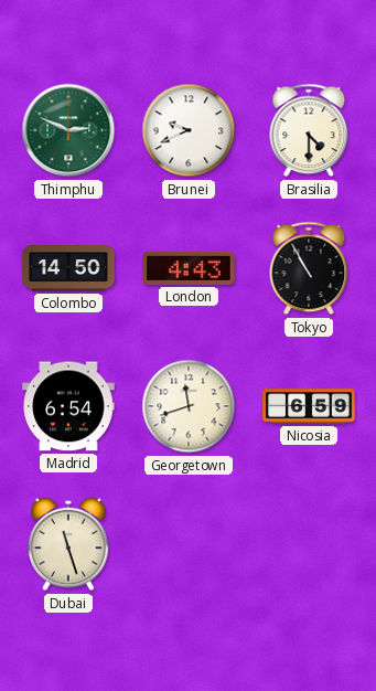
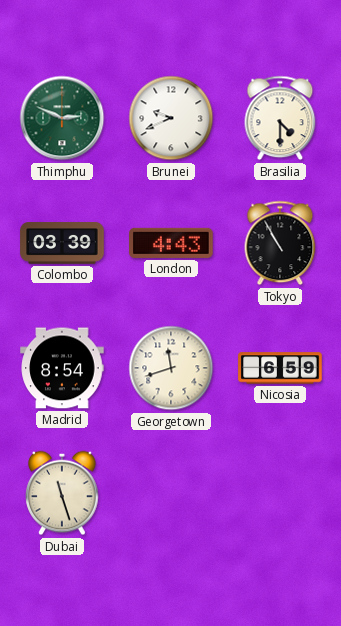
Colombo: 14:50 -> 03:39 (62, 243)
Madrid: 6:54 -> 8:54 (62, 368)
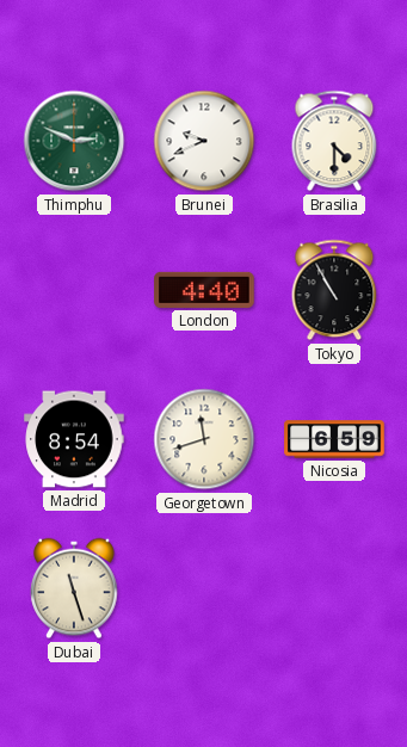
Colombo: 03:39 -> none (62, 243)
London: 4:43 -> 4:40 (204, 290)
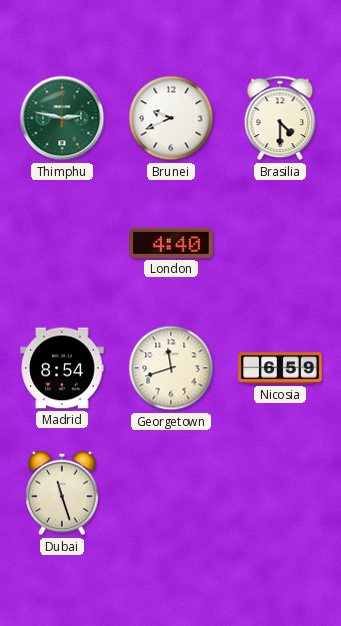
Thimphu: 2:49 -> 2:47 (62, 118)
Tokyo: 10:55 -> none (334, 290)
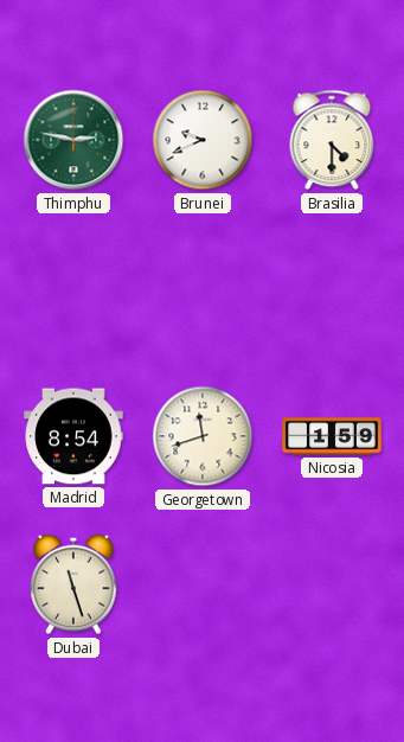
London: 4:40 -> none (171, 243)
Nicosia: 6:59 -> 1:59 (332, 436)
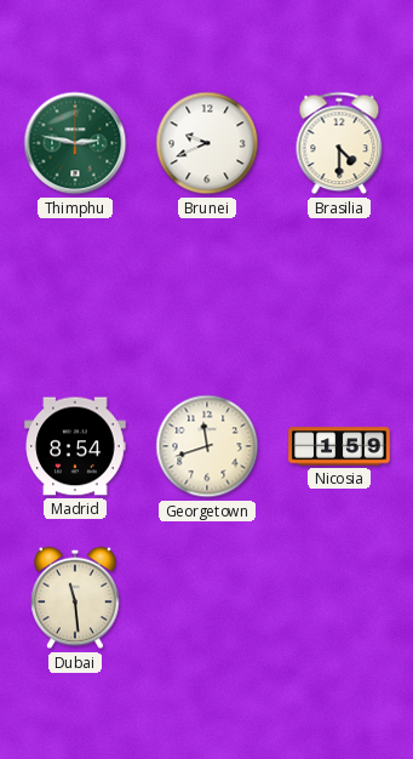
Dubai: 11:27 -> 11:29 (75, 598)
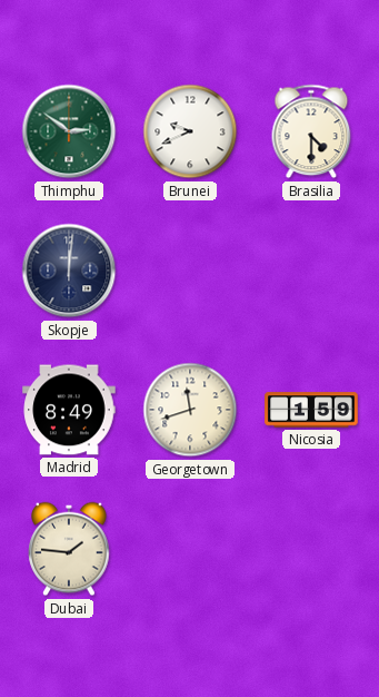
Thimphu: 2:47 -> 2:51 (69, 131)
Skopje: none -> 12:01 (69, 271)
Madrid: 8:54 -> 8:49 (69, 410)
Dubai: 11:29 -> 1:46 (69, 549)
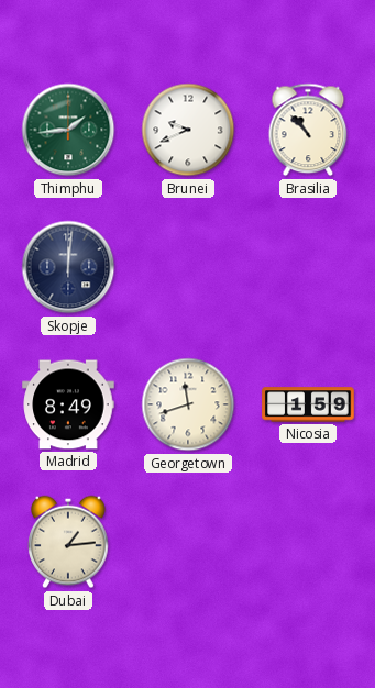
Thimphu: 2:51 -> 1:44 (68, 130)
Brasilia: 4:30 -> 10:53 (308, 130)
Dubai: 1:46 -> 1:14 (68, 542)
